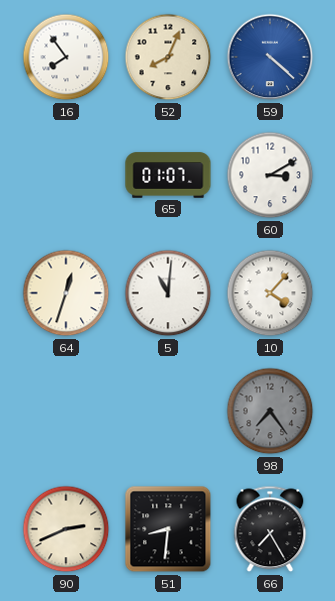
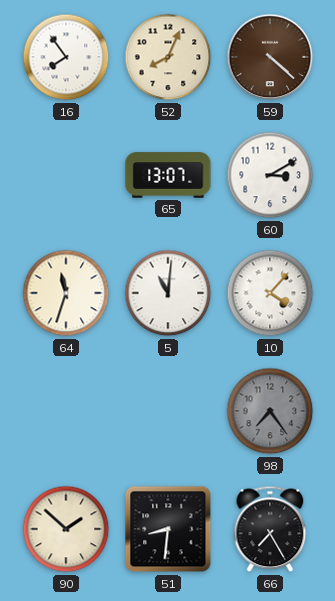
59 dial: blue -> brown (270, 57)
65: 01:07 -> 13:07 (168, 175)
64: 12:33 -> 11:33 (66, 293)
90: 2:41 -> 1:52 (66, 529)
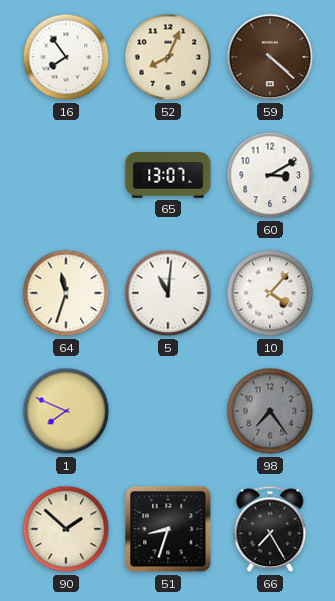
1: none -> 7:49 (66, 411)
51: 8:31 -> 8:33 (168, 529)
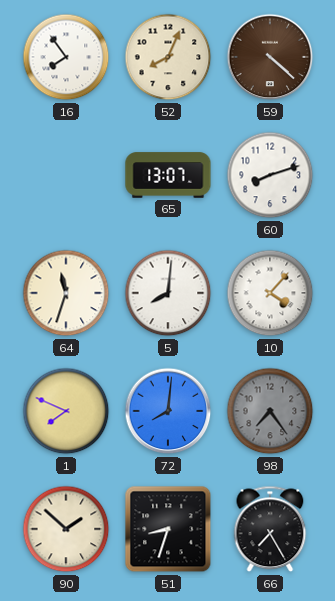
60: 3:10 -> 8:12 (270, 175)
5: 11:01 -> 8:01 (168, 293)
72: none -> 8:01 (168, 411)
